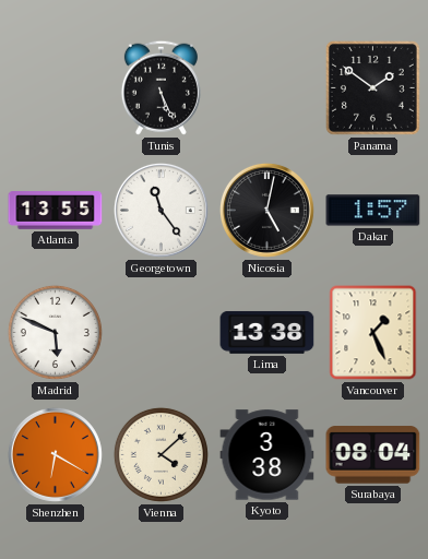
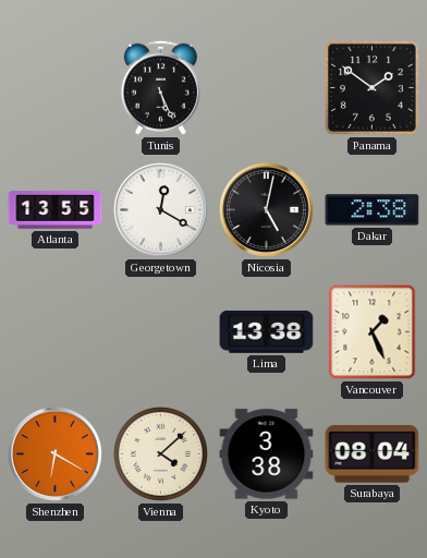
Georgetown: 11:24 -> 12:20 (160, 209)
Dakar: 1:57 -> 2:38 (373, 210)
Madrid: 5:49 -> none (55, 332)
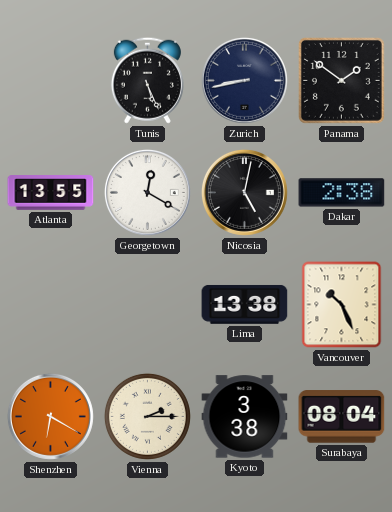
Zurich: none -> 8:43 (244, 80)
Vancouver: 1:26 -> 10:26 (342, 305)
Vienna: 4:08 -> 2:15 (147, 416)
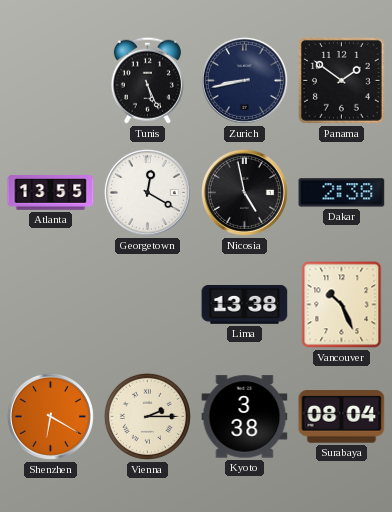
Nicosia: 5:02 -> 4:58 (244, 192)
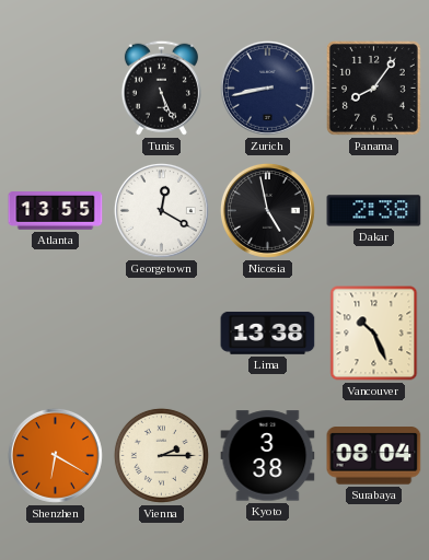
Panama: 1:51 -> 8:06 (373, 87)
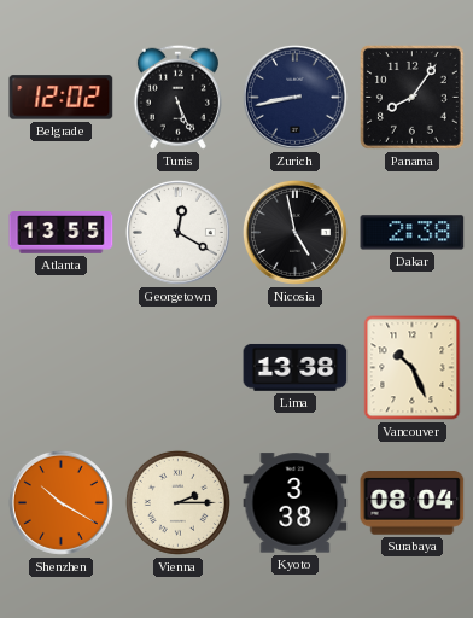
Belgrade: none -> 12:02 (62, 98)
Shenzhen: 6:20 -> 10:20 (60, 502)
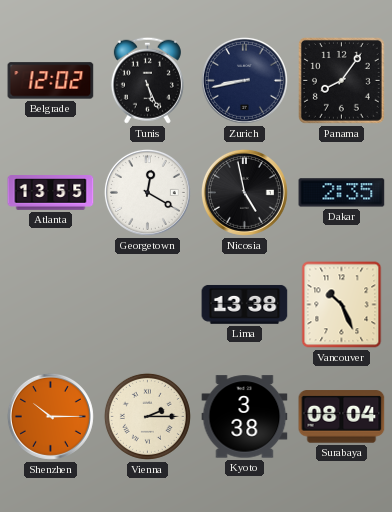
Dakar: 2:38 -> 2:35 (342, 193)
Shenzhen: 10:20 -> 10:15 (50, 416)
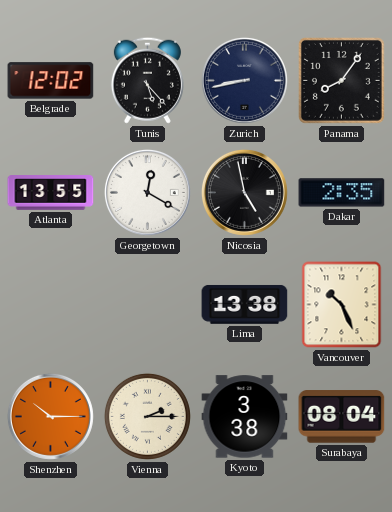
Tunis: 5:26 -> 5:23 (147, 80)
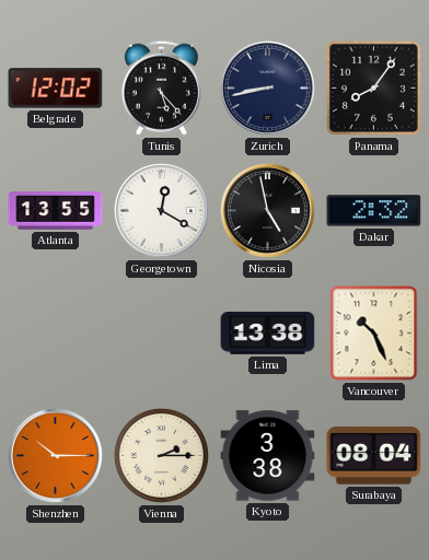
Dakar: 2:35 -> 2:32 (374, 211)
